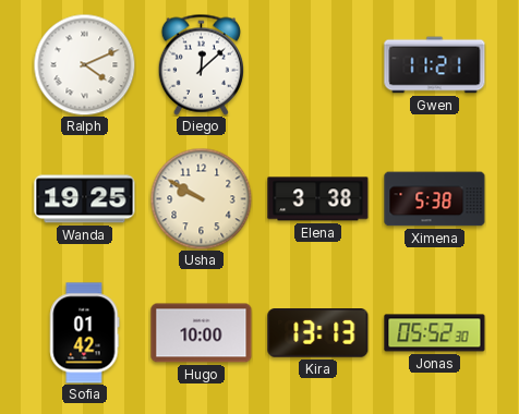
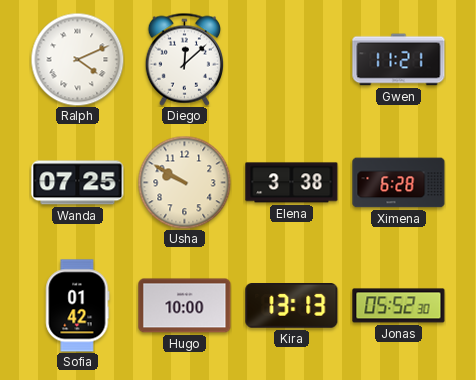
Wanda: 19:25 -> 07:25 (78, 183)
Ximena: 5:38 -> 6:28 (399, 183)
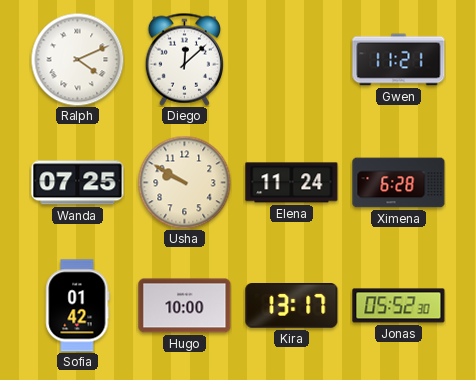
Elena: 3:38 -> 11:24 (292, 183)
Kira: 13:13 -> 13:17 (292, 306)
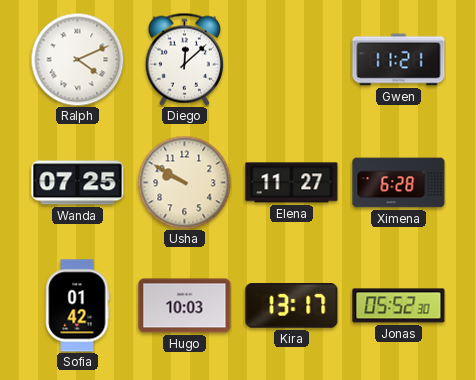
Elena: 11:24 -> 11:27 (292, 183)
Hugo: 10:00 -> 10:03 (185, 306)
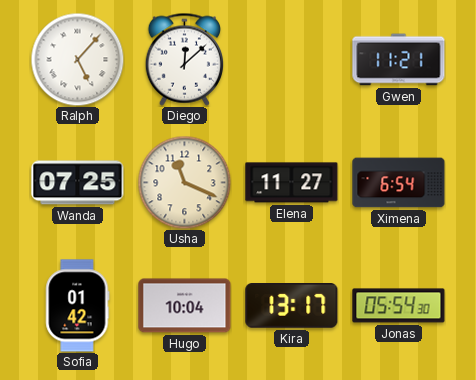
Ralph: 4:11 -> 5:07 (77, 59)
Usha: 9:50 -> 11:19 (184, 182)
Ximena: 6:28 -> 6:54 (399, 183)
Hugo: 10:03 -> 10:04 (185, 306)
Jonas: 05:52 -> 05:54 (399, 306)
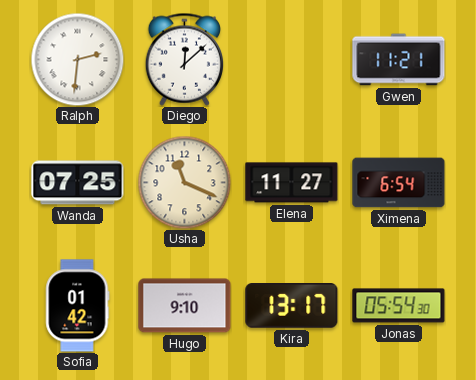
Ralph: 5:07 -> 2:31 (77, 59)
Hugo: 10:04 -> 9:10 (185, 306)
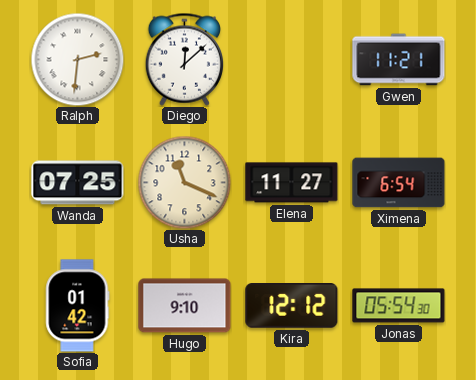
Kira: 13:17 -> 12:12 (292, 306)
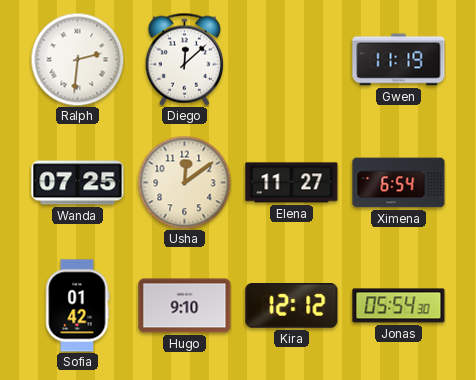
Gwen: 11:21 -> 11:19 (399, 60)
Usha: 11:19 -> 12:09 (184, 182)
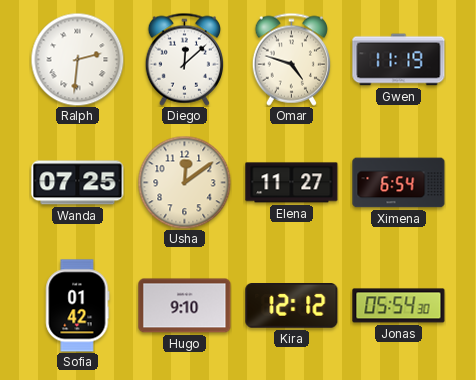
Omar: none -> 4:48 (291, 59)
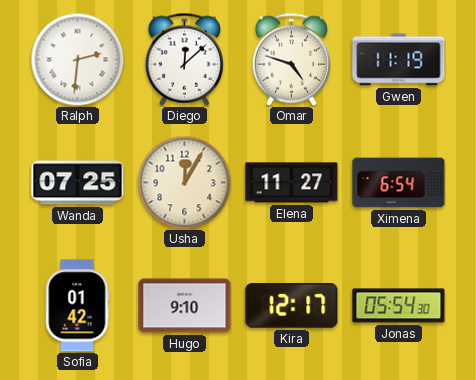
Usha: 12:09 -> 12:05 (184, 182)
Kira: 12:12 -> 12:17 (292, 306)
